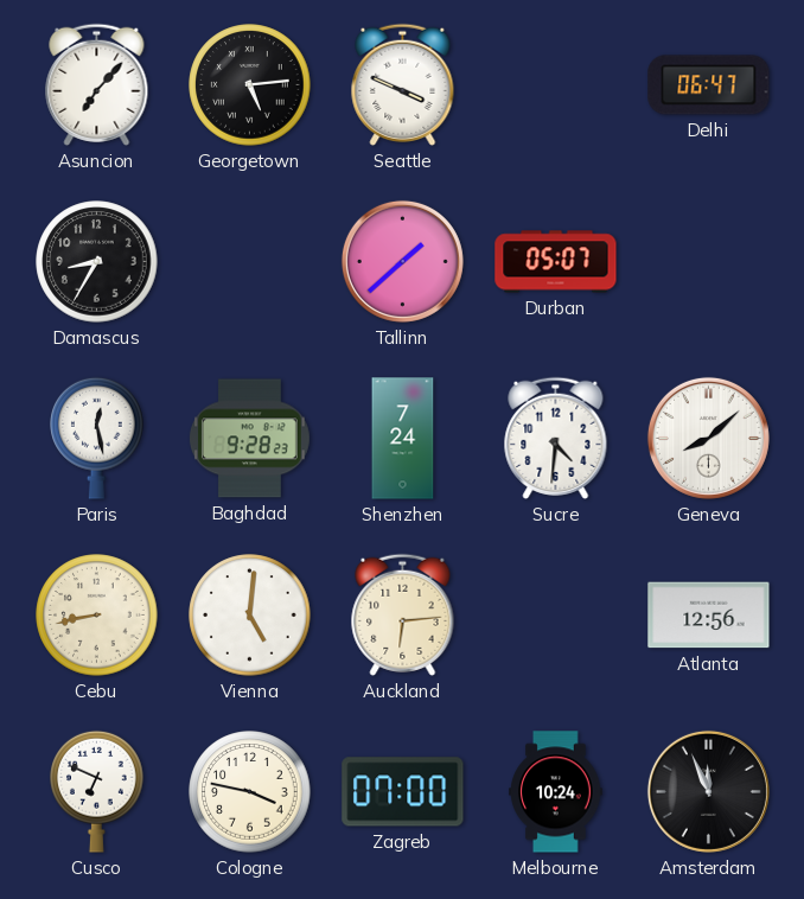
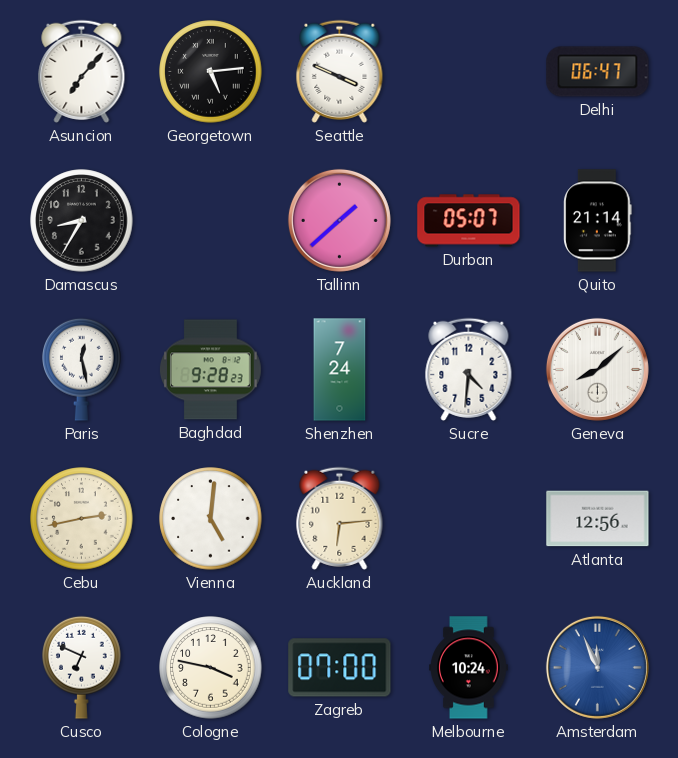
Quito: none -> 21:14 (598, 221)
Cebu: 8:43 -> 2:43 (82, 519)
Amsterdam dial: black -> blue (597, 667)
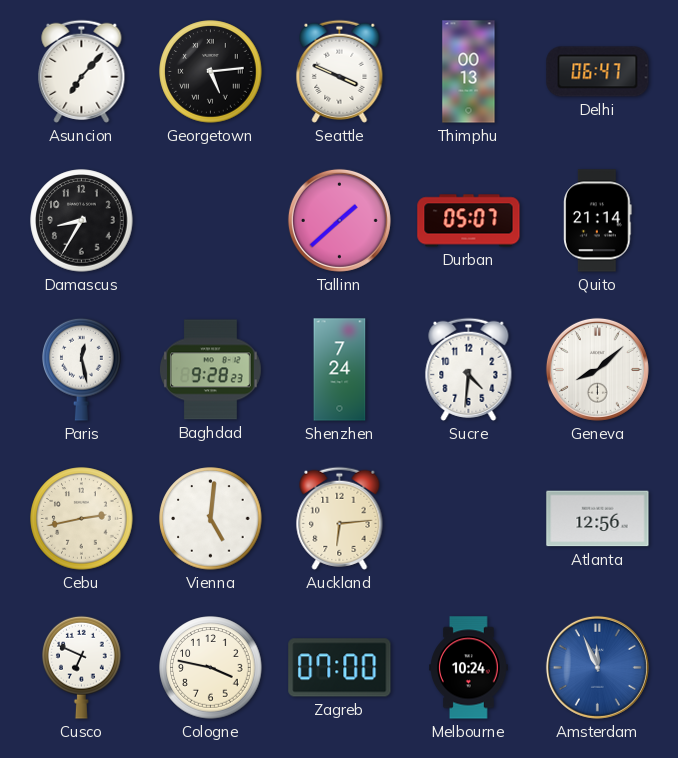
Thimphu: none -> 00:13 (469, 72)
